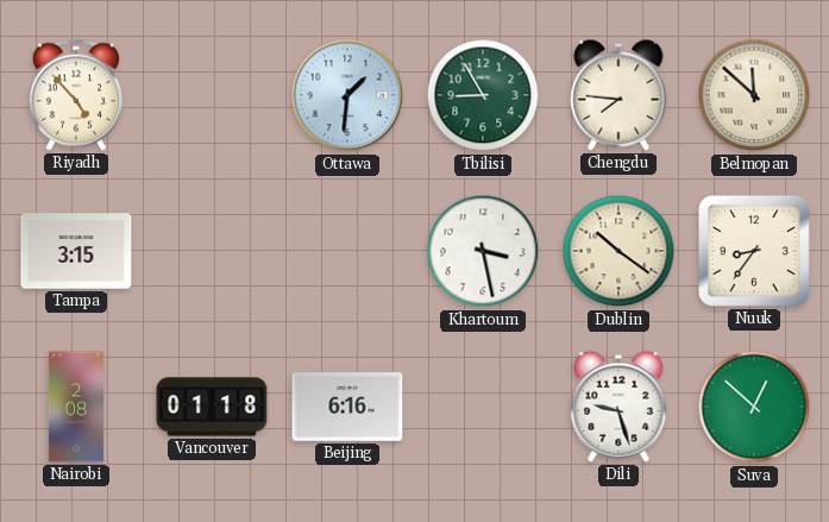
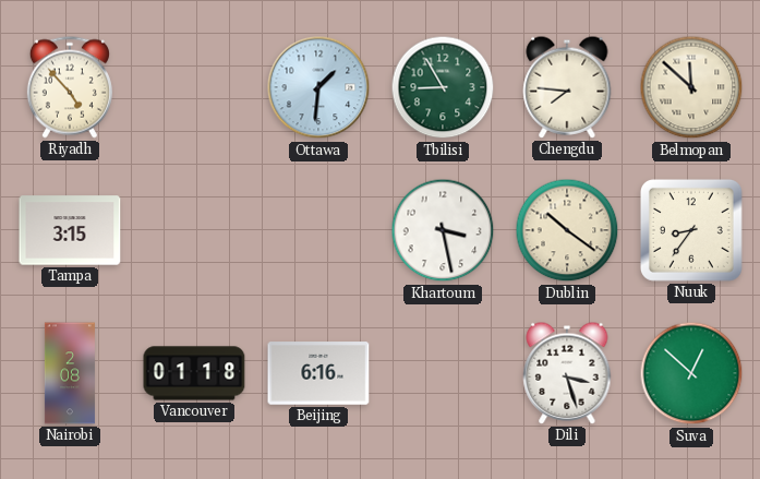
Dili: 9:27 -> 3:27 (567, 373)
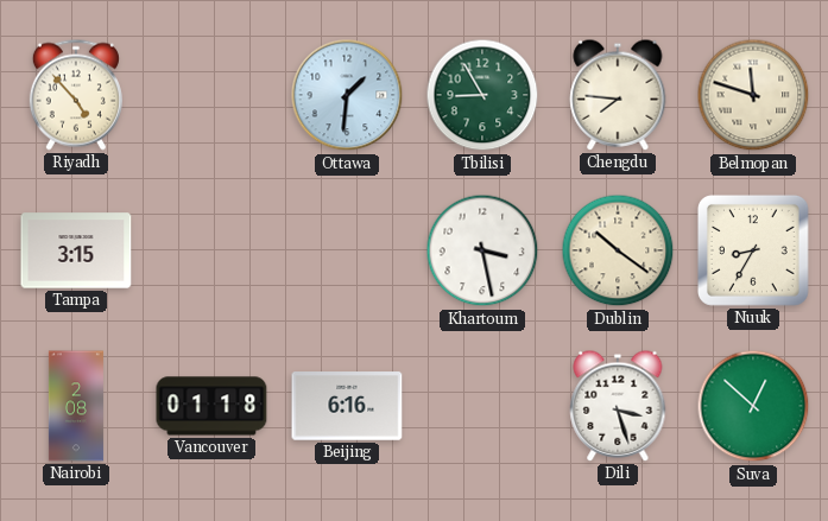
Belmopan: 11:52 -> 11:48 (753, 95)
Nuuk: 8:36 -> 8:35 (753, 250)
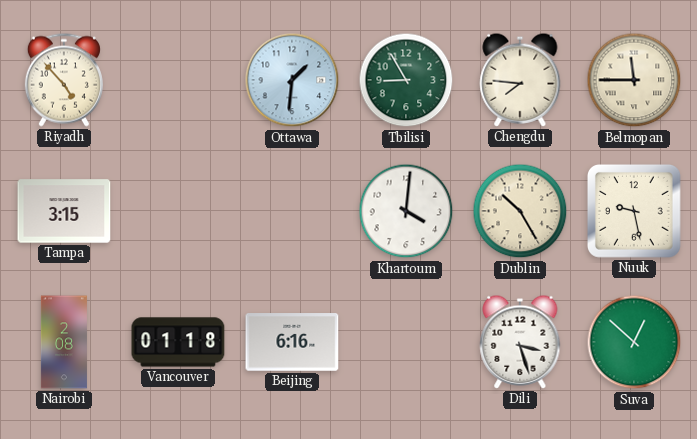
Belmopan: 11:48 -> 11:45 (634, 80)
Khartoum: 3:28 -> 4:01 (406, 211)
Dublin: 10:21 -> 10:25 (520, 211)
Nuuk: 8:35 -> 9:28 (634, 211)
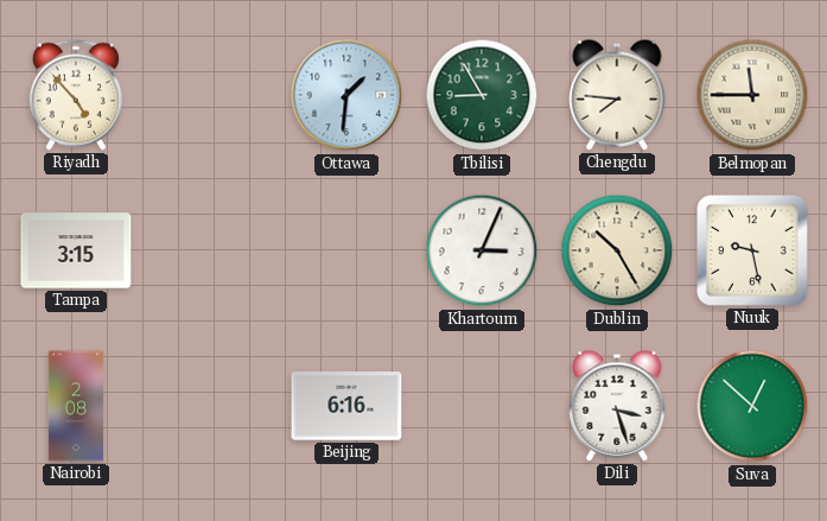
Khartoum: 4:01 -> 3:04 (482, 250)
Vancouver: 01:18 -> none (178, 342)
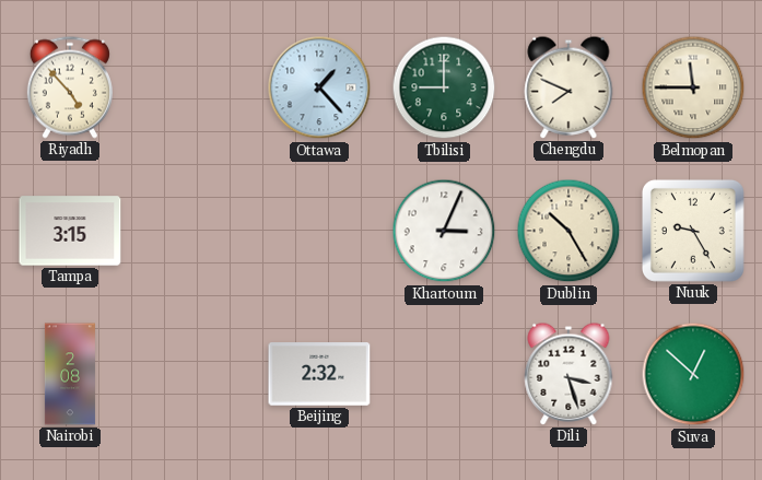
Ottawa: 1:31 -> 1:23 (319, 87)
Tbilisi: 8:55 -> 9:00 (444, 87)
Chengdu: 7:46 -> 7:49 (568, 87)
Nuuk: 9:28 -> 9:25 (693, 231)
Beijing: 6:16 -> 2:32 (319, 374)
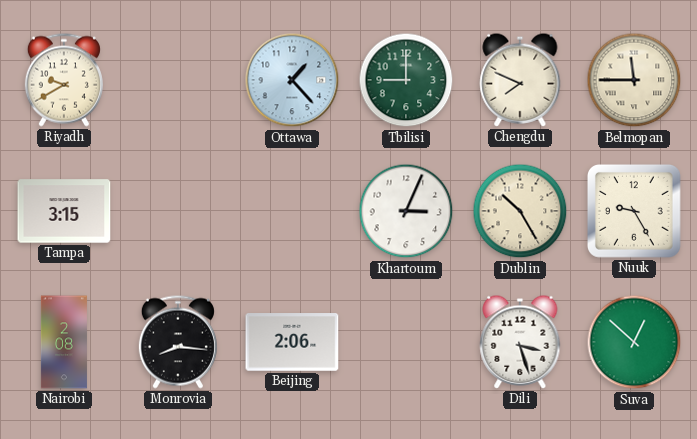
Riyadh: 4:53 -> 9:40 (64, 80)
Monrovia: none -> 8:16 (178, 342)
Beijing: 2:32 -> 2:06 (292, 342)
